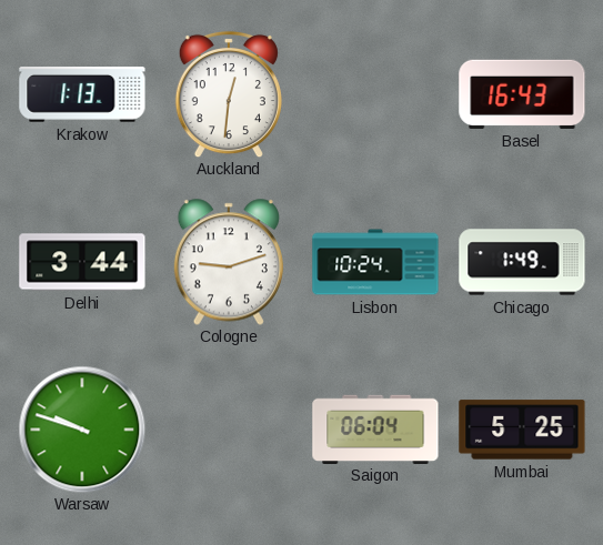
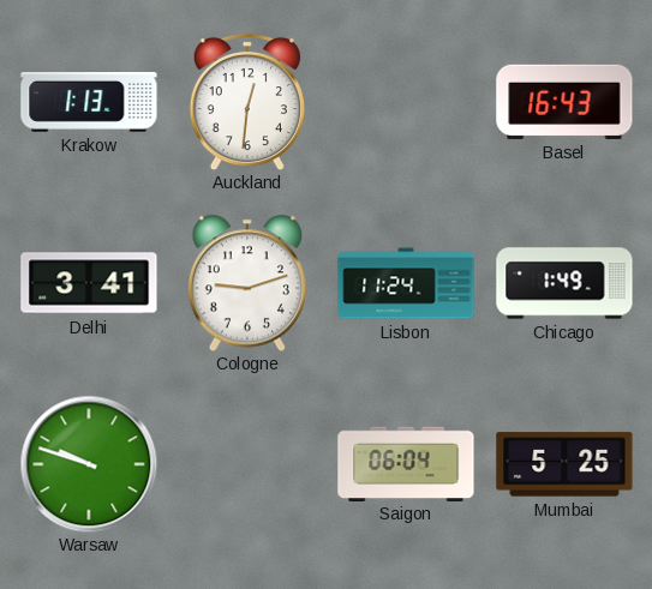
Delhi: 3:44 -> 3:41 (89, 283)
Lisbon: 10:24 -> 11:24 (406, 283)
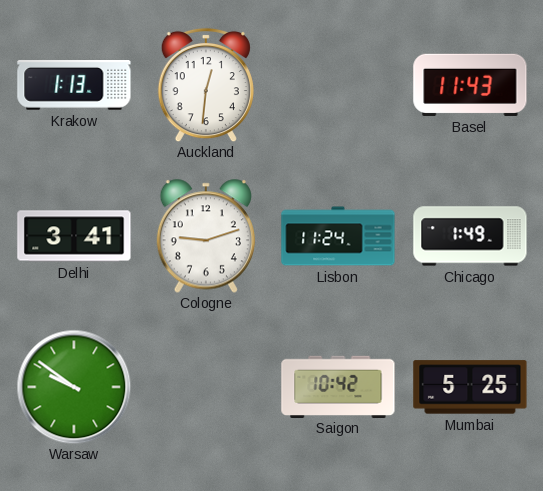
Basel: 16:43 -> 11:43 (470, 85)
Warsaw: 9:48 -> 9:51 (74, 387)
Saigon: 06:04 -> 10:42 (338, 386)
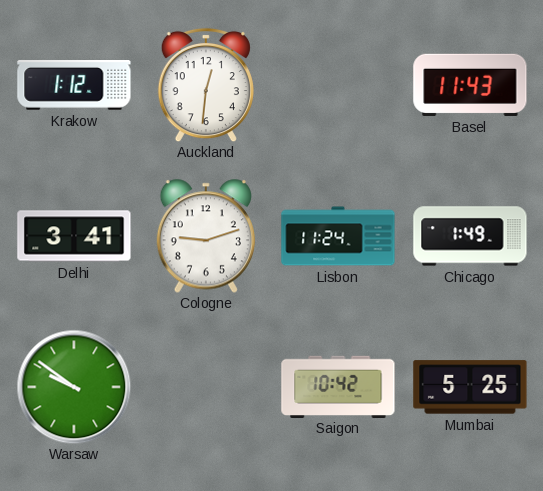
Krakow: 1:13 -> 1:12 (74, 85)
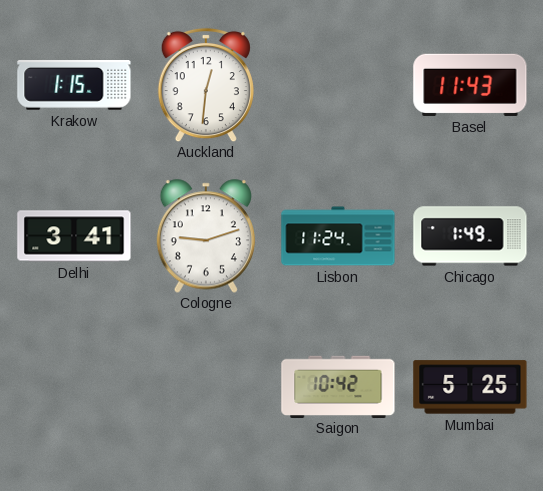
Krakow: 1:12 -> 1:15 (74, 85)
Warsaw: 9:51 -> none (74, 387)
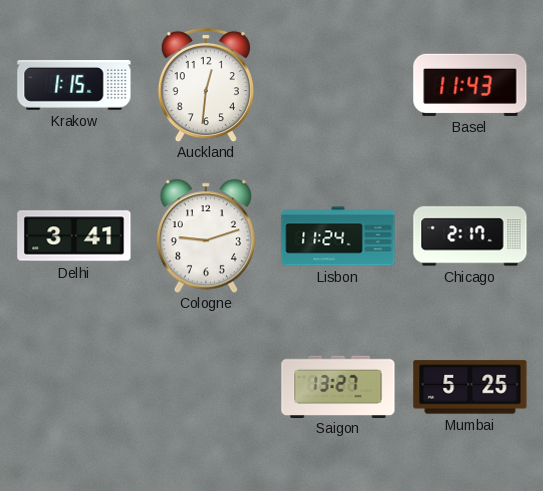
Chicago: 1:49 -> 2:17 (470, 236)
Saigon: 10:42 -> 13:27 (338, 386)
